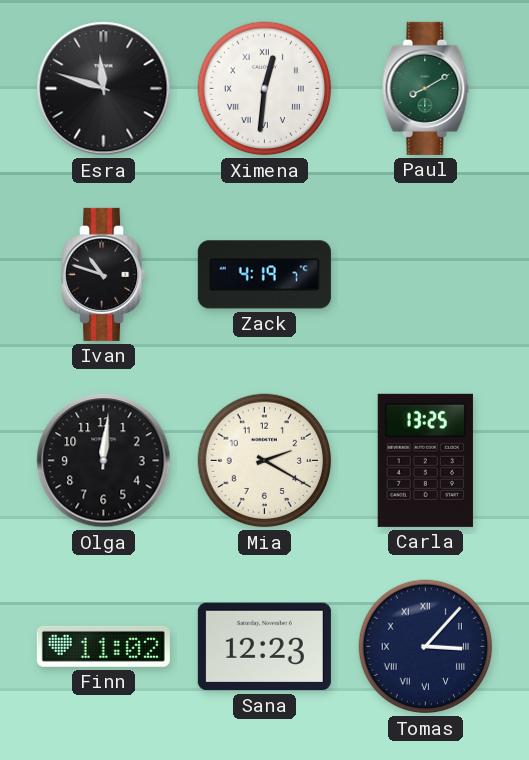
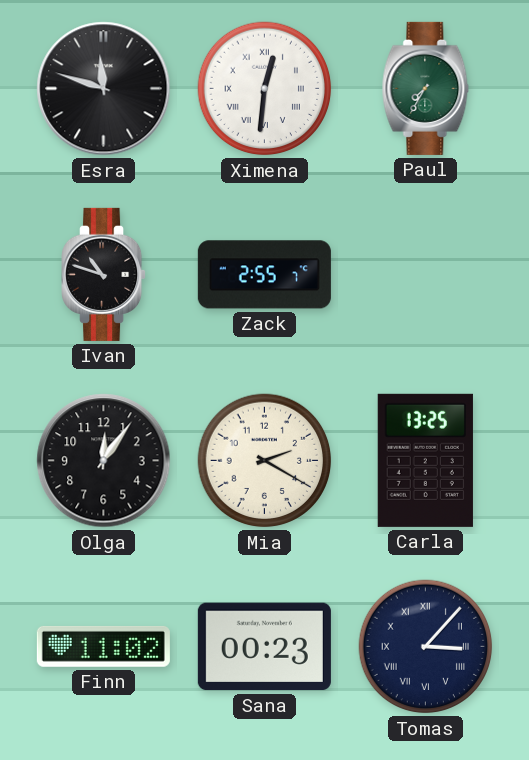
Paul: 8:10 -> 7:35 (426, 88)
Zack: 4:19 -> 2:55 (264, 275)
Olga: 12:01 -> 12:06 (104, 461)
Sana: 12:23 -> 00:23 (264, 647)
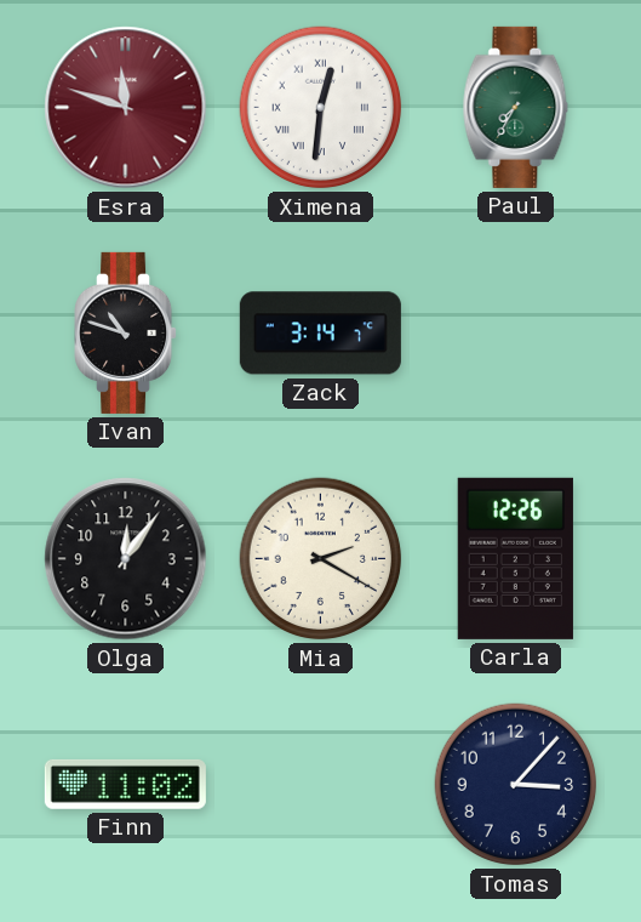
Esra dial: black -> burgundy (126, 108)
Zack: 2:55 -> 3:14 (320, 334)
Carla: 13:25 -> 12:26 (515, 558)
Sana: 00:23 -> none (264, 647)
Tomas numerals: Roman -> Arabic (516, 785)
